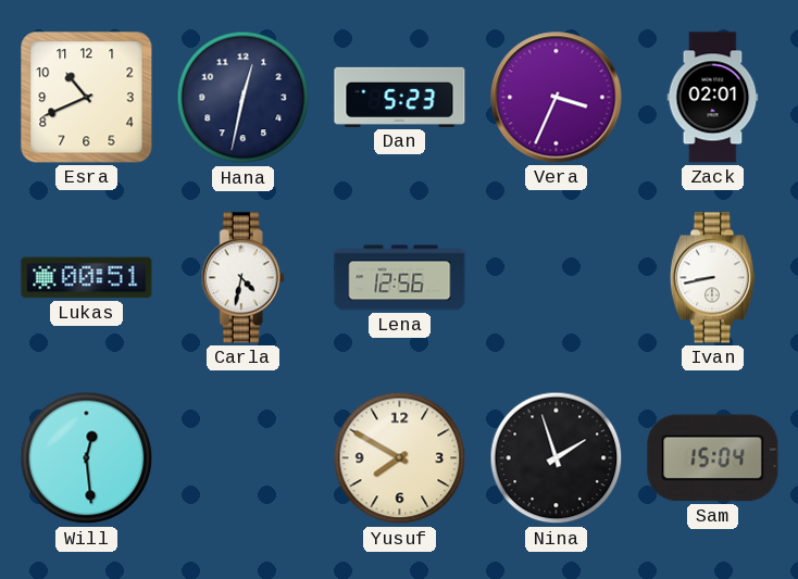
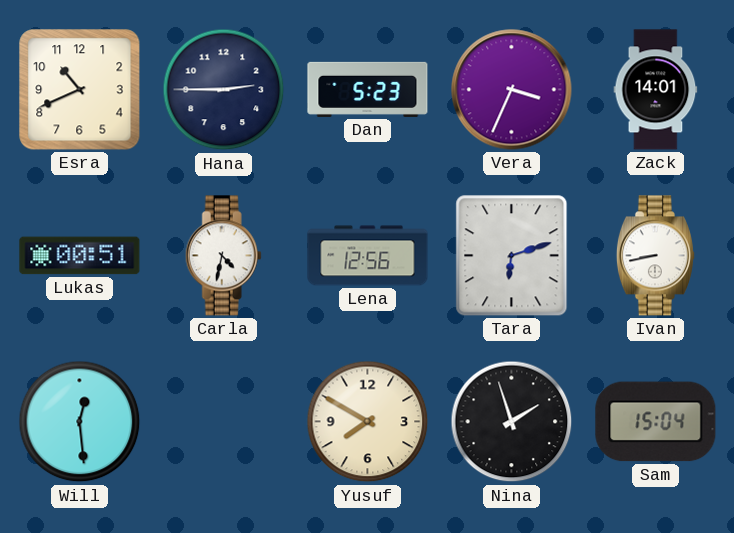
Hana: 12:32 -> 2:45 (224, 90)
Zack: 02:01 -> 14:01 (656, 90)
Tara: none -> 6:12 (512, 256)
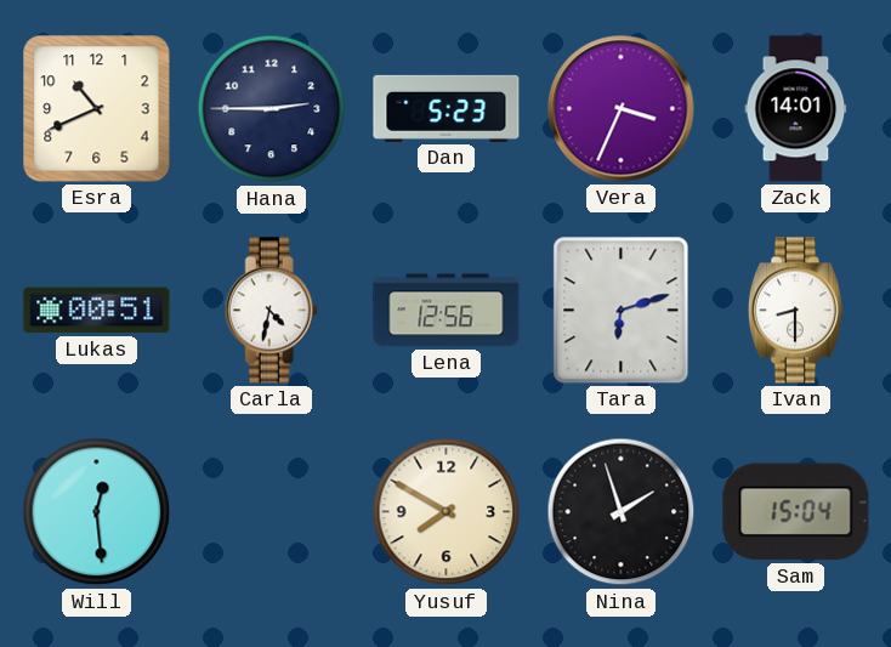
Ivan: 8:43 -> 8:30 (795, 311)
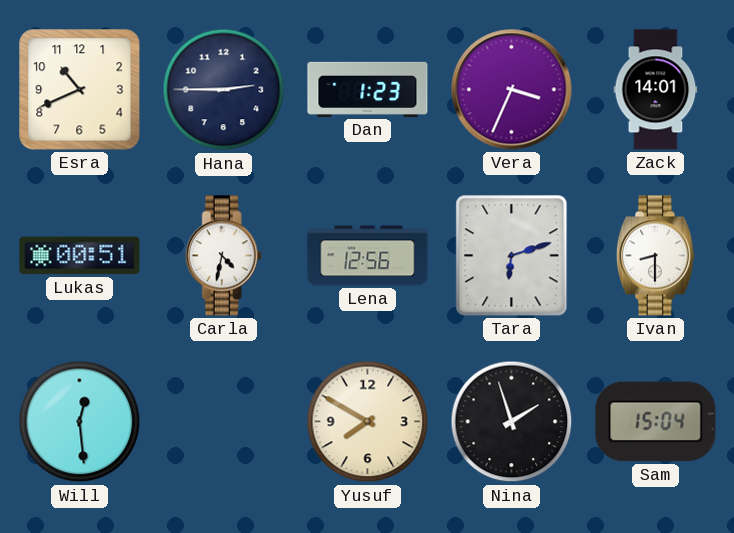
Dan: 5:23 -> 1:23 (368, 89)
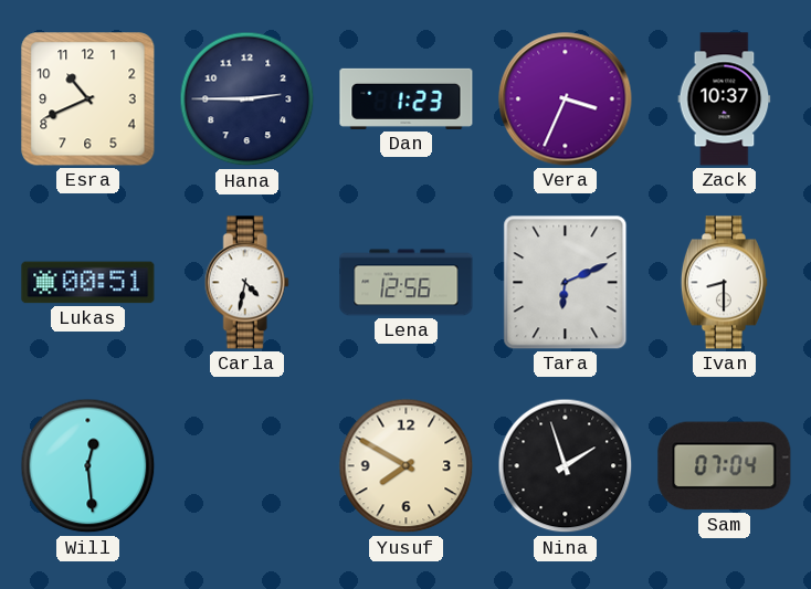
Zack: 14:01 -> 10:37 (725, 99)
Tara: 6:12 -> 6:11 (566, 283)
Sam: 15:04 -> 07:04 (725, 466)
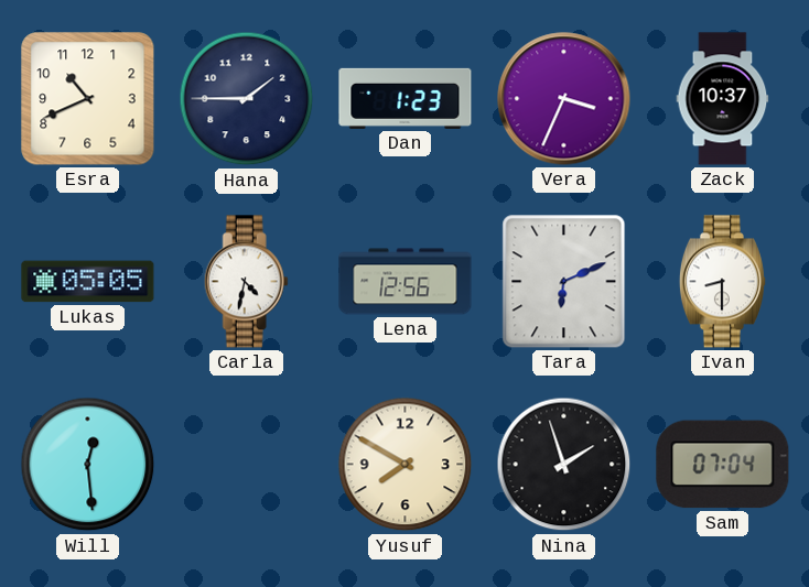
Hana: 2:45 -> 1:45 (247, 99)
Lukas: 00:51 -> 05:05 (88, 282)
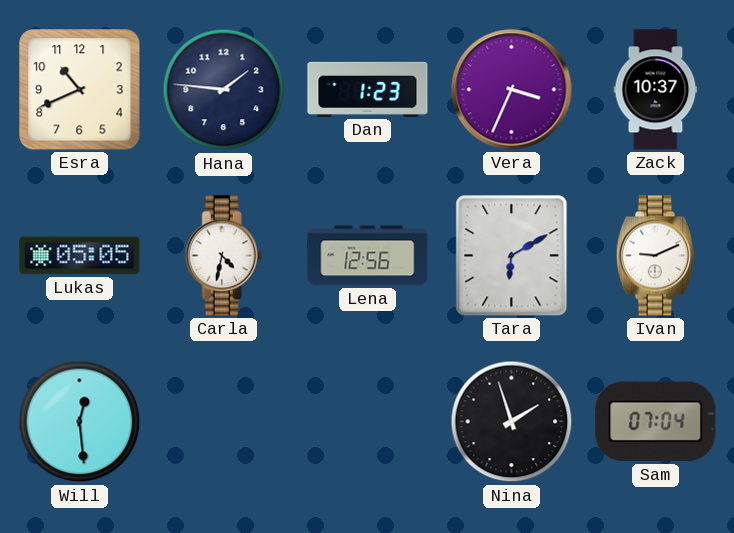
Hana: 1:45 -> 1:46 (224, 90)
Tara: 6:11 -> 6:10 (512, 256)
Ivan: 8:30 -> 9:11 (655, 256)
Yusuf: 7:50 -> none (406, 465)
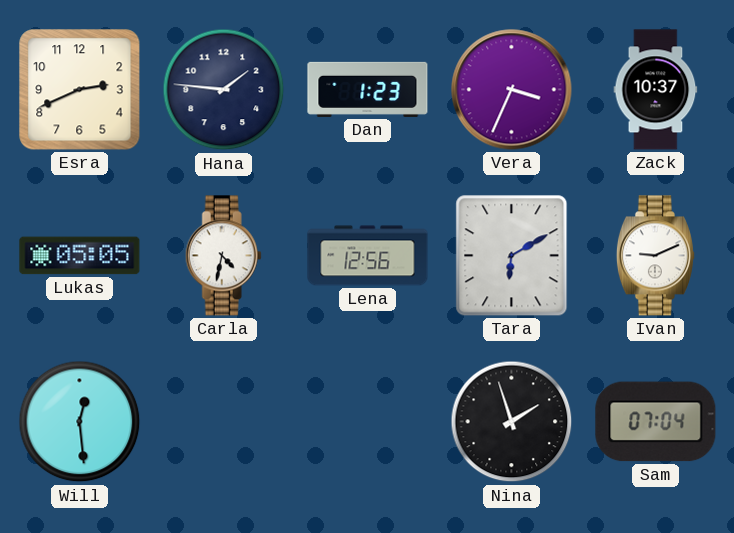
Esra: 10:41 -> 2:41 (80, 90)
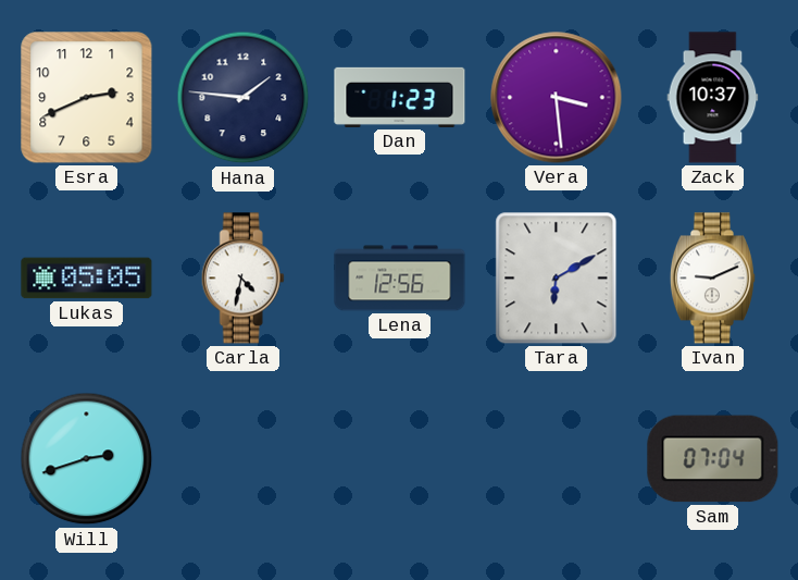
Vera: 3:34 -> 3:29 (557, 98)
Will: 12:29 -> 2:42 (87, 459)
Nina: 1:57 -> none (512, 422)
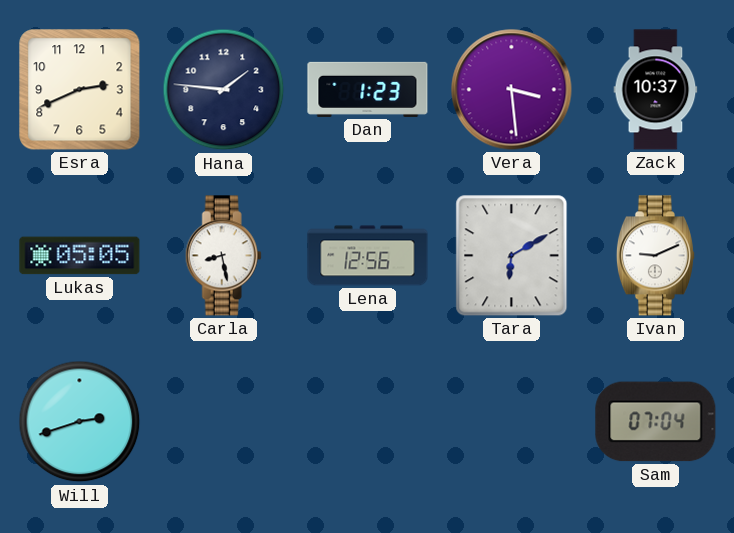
Carla: 4:32 -> 8:28 (223, 256)
